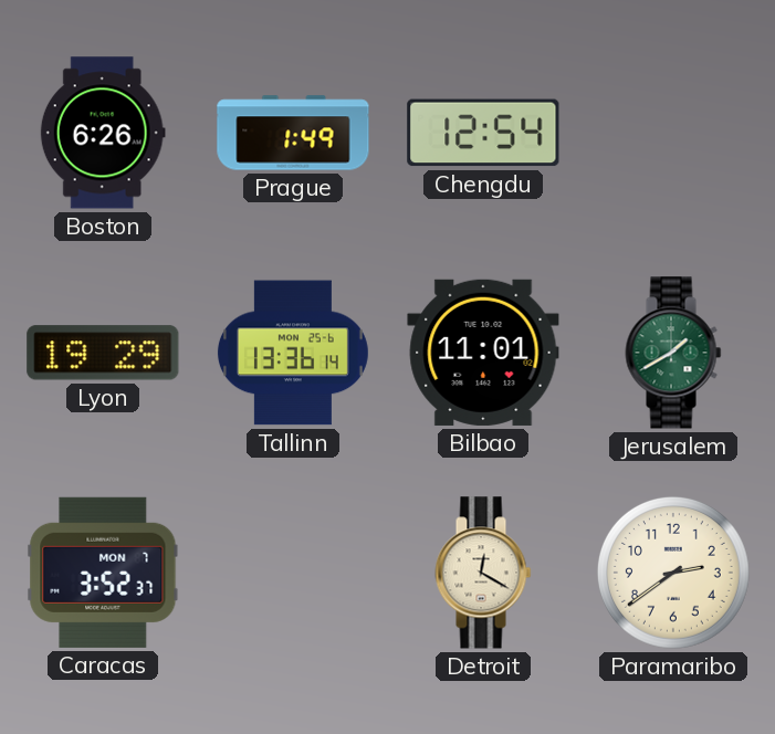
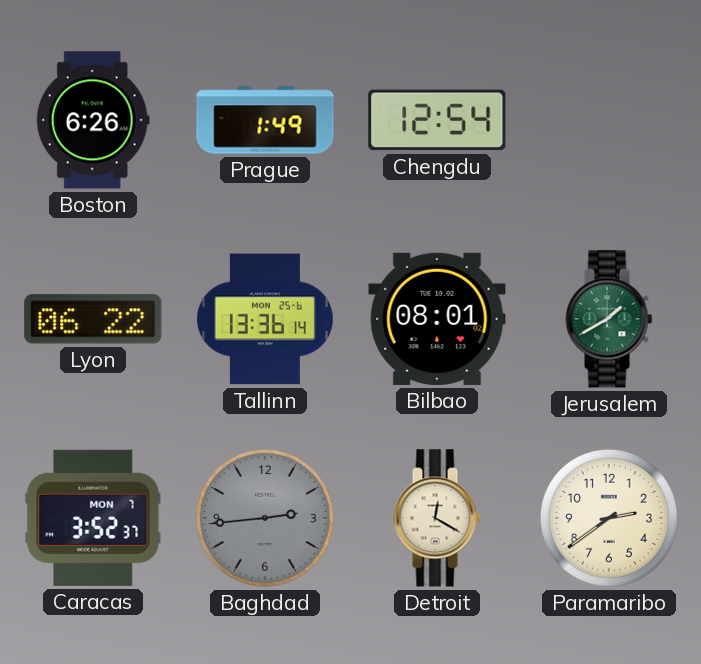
Lyon: 19:29 -> 06:22 (93, 319)
Bilbao: 11:01 -> 08:01 (437, 319)
Baghdad: none -> 2:44 (265, 518)
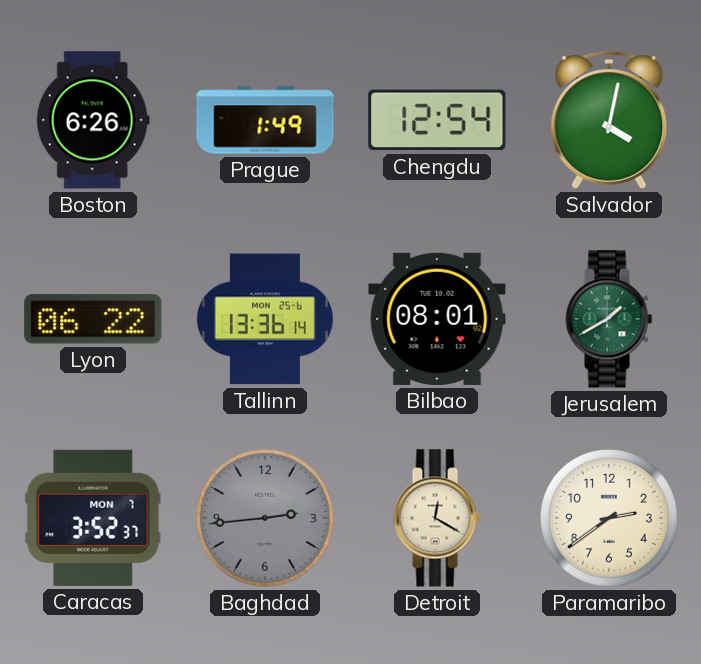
Salvador: none -> 4:02 (609, 121)
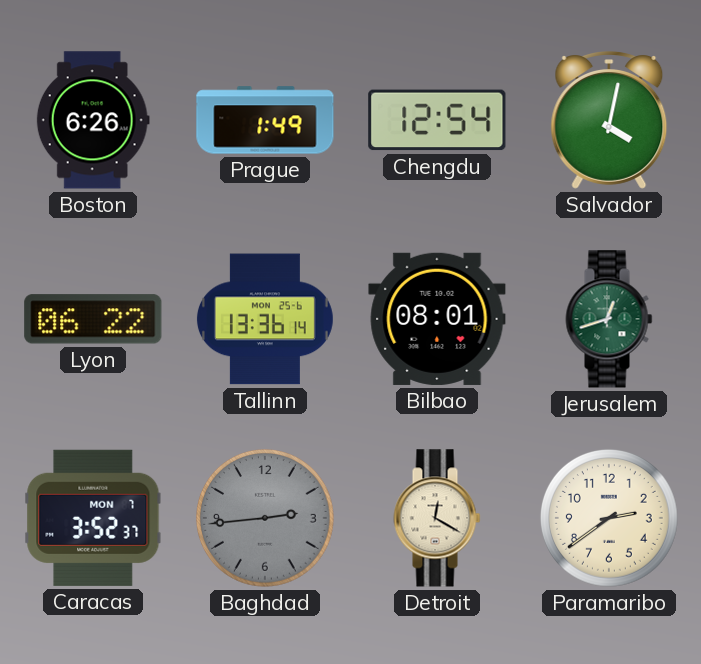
Jerusalem: 1:40 -> 12:42 (609, 319)
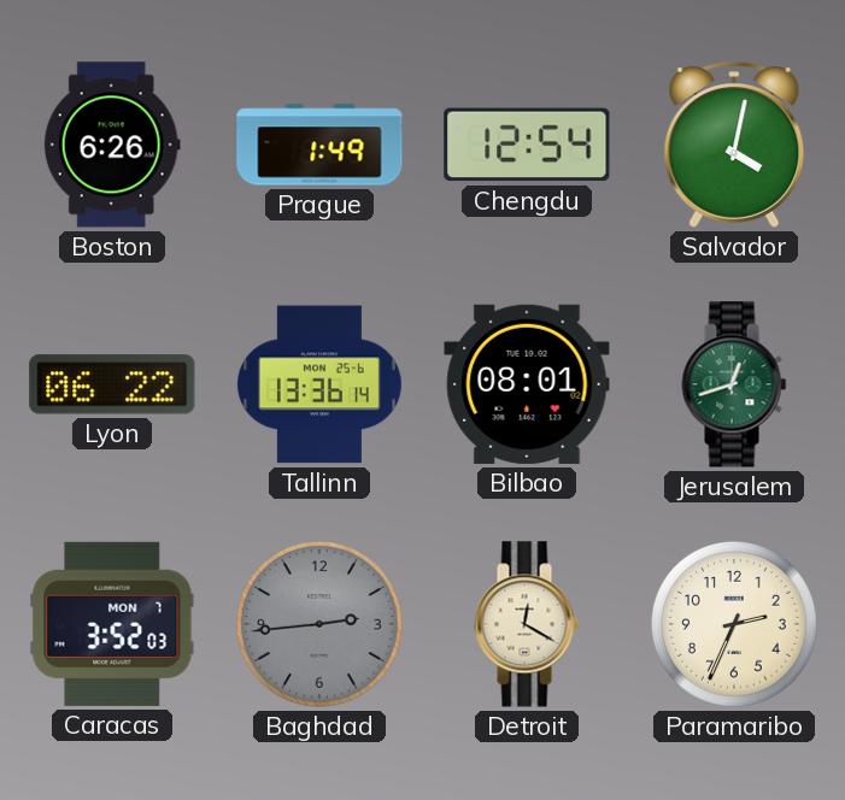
Caracas: 3:52:37 -> 3:52:03 (112, 624)
Paramaribo: 2:39 -> 2:34 (734, 624)
